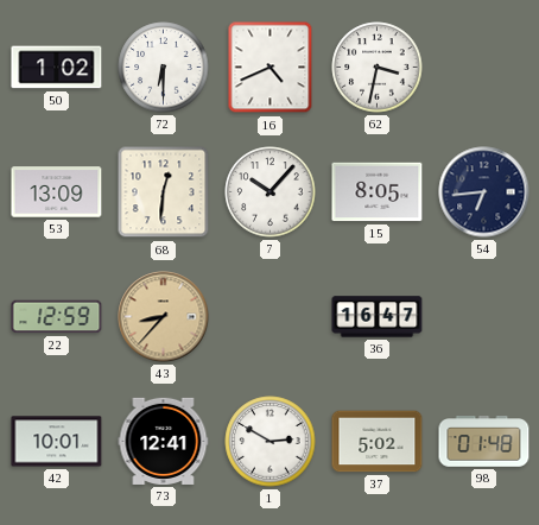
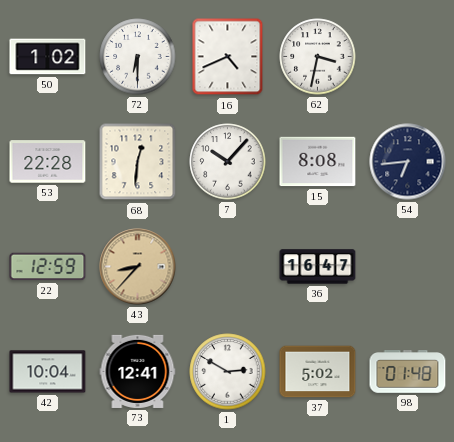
53: 13:09 -> 22:28 (48, 162)
15: 8:05 -> 8:08 (318, 162)
42: 10:01 -> 10:04 (48, 372)
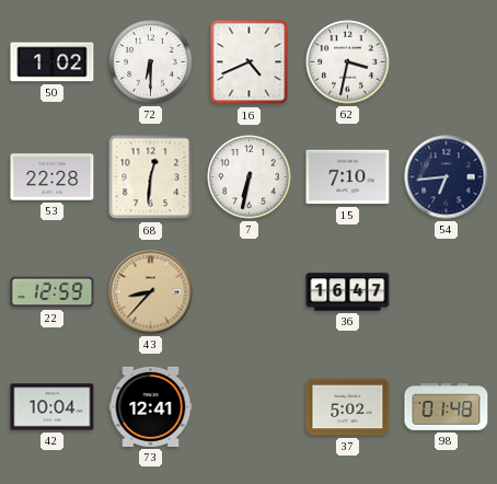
7: 10:07 -> 6:32 (250, 177)
15: 8:08 -> 7:10 (348, 177)
1: 2:50 -> none (228, 372)
